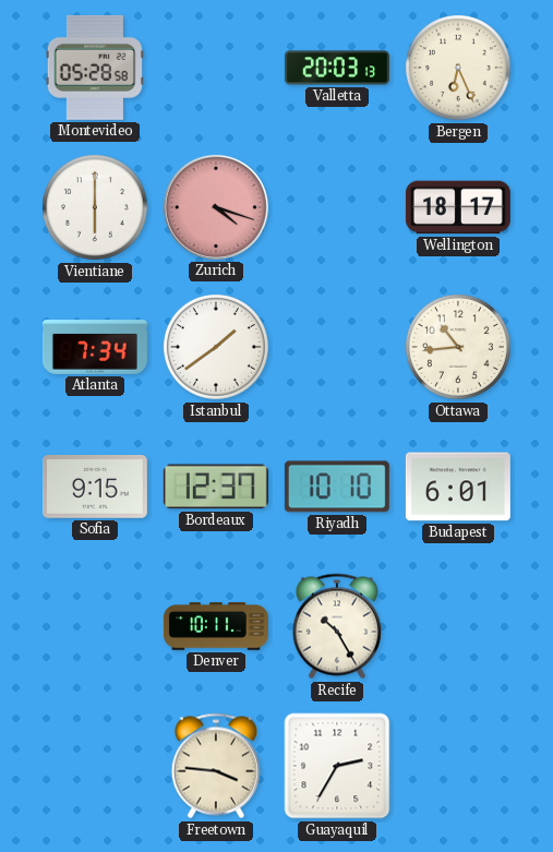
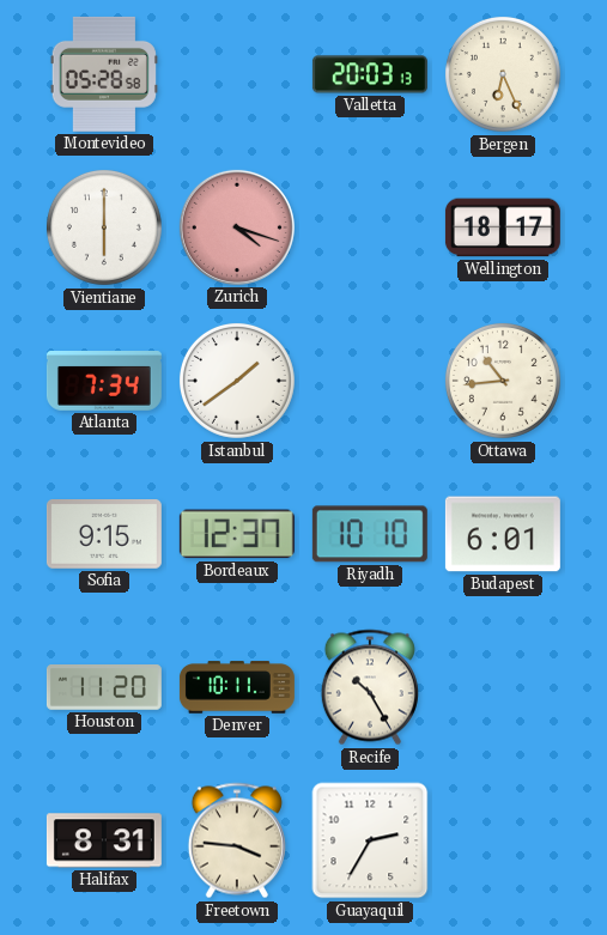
Houston: none -> 11:20 (104, 688)
Halifax: none -> 8:31 (104, 840)
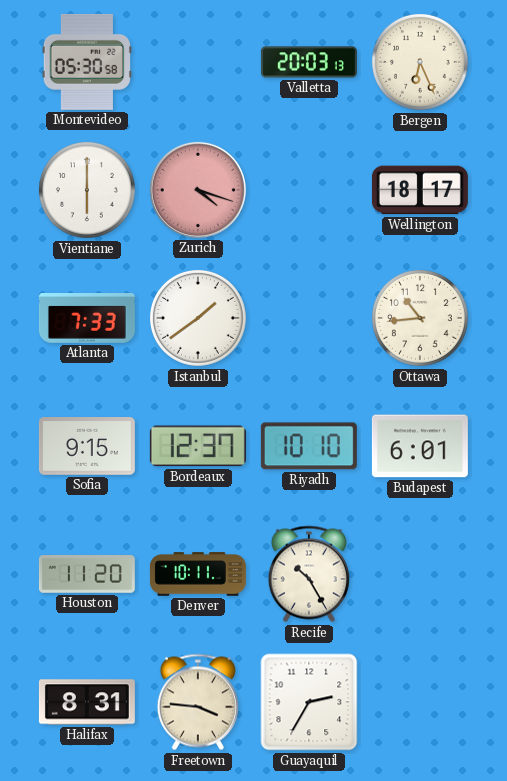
Montevideo: 05:28 -> 05:30 (87, 62)
Atlanta: 7:34 -> 7:33 (87, 319)
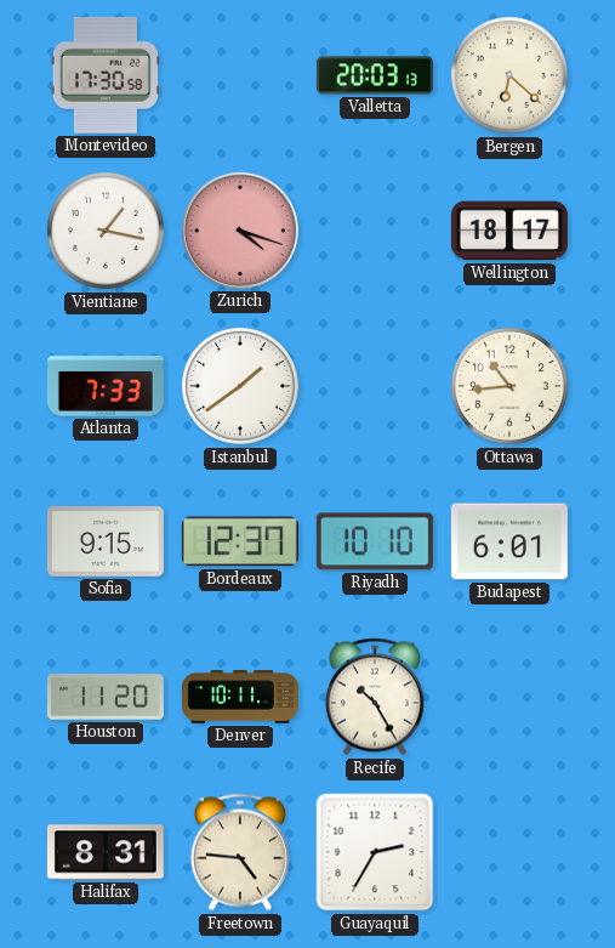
Montevideo: 05:30 -> 17:30 (106, 75)
Bergen: 6:26 -> 6:22 (509, 75)
Vientiane: 6:00 -> 1:17 (106, 231)
Freetown: 3:46 -> 4:46 (240, 852)
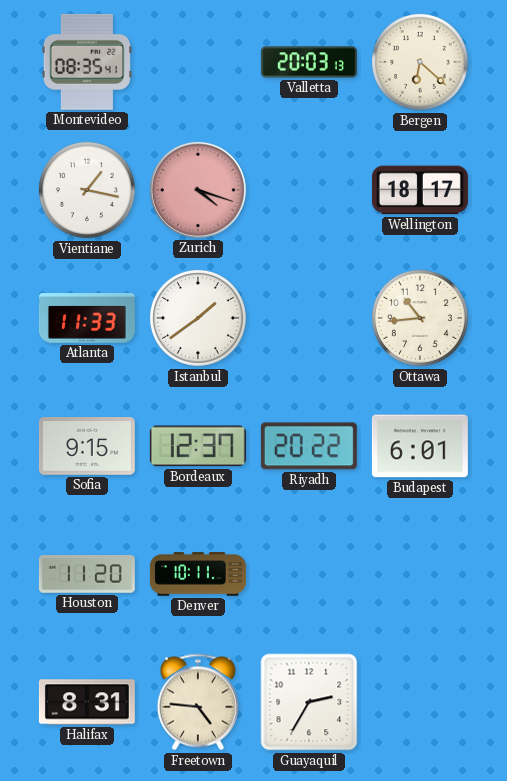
Montevideo: 17:30 -> 08:35 (87, 62)
Atlanta: 7:33 -> 11:33 (87, 319)
Riyadh: 10:10 -> 20:22 (309, 446)
Recife: 10:25 -> none (375, 697)
